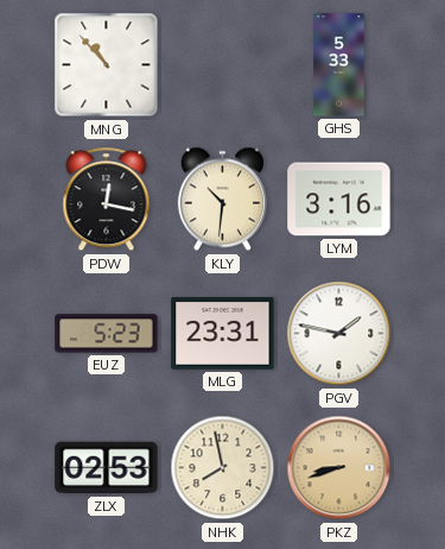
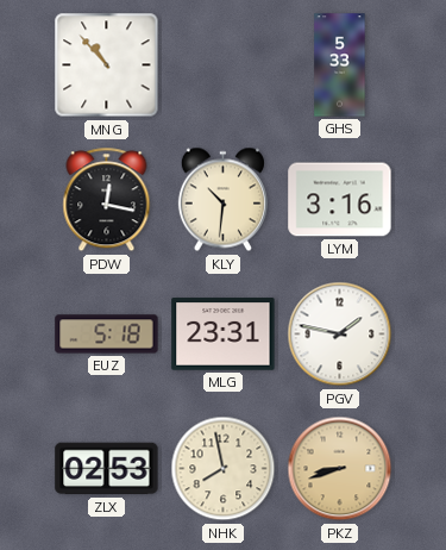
EUZ: 5:23 -> 5:18 (107, 335)
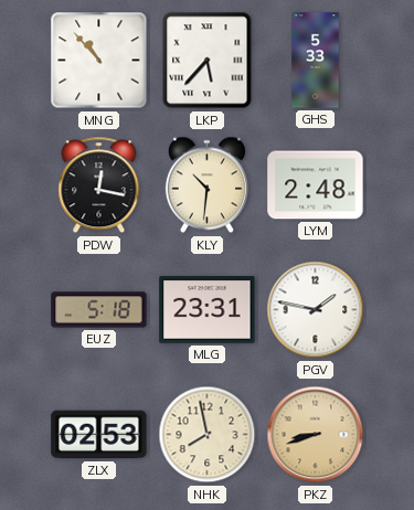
LKP: none -> 5:37 (208, 61)
LYM: 3:16 -> 2:48 (316, 185)
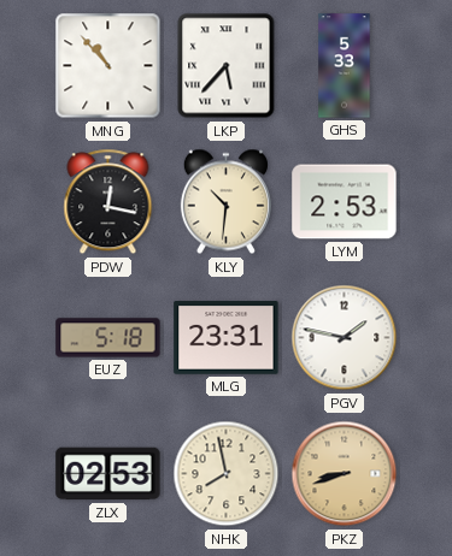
LYM: 2:48 -> 2:53 (345, 202)
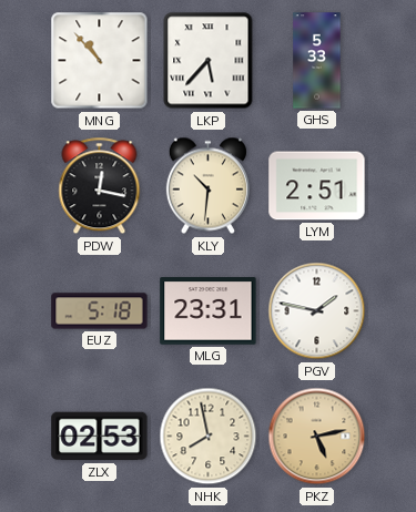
LYM: 2:53 -> 2:51 (317, 186)
PKZ: 8:42 -> 5:13 (317, 437)
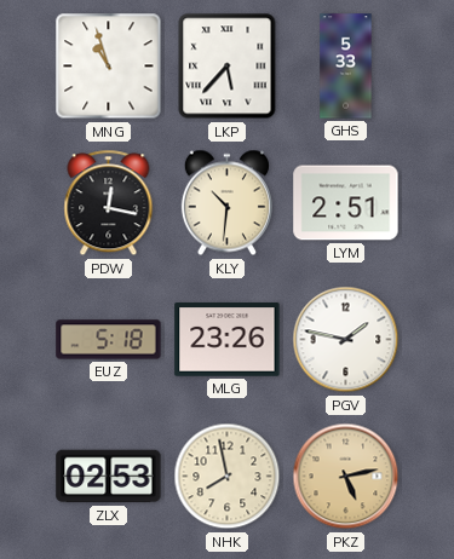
MNG: 10:53 -> 10:57 (109, 67)
MLG: 23:31 -> 23:26 (228, 340)
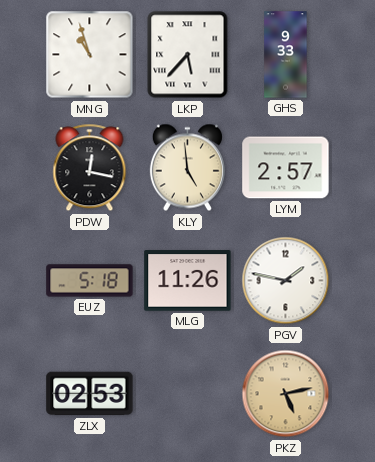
GHS: 5:33 -> 9:33 (286, 55)
KLY: 10:31 -> 4:59 (187, 168)
LYM: 2:51 -> 2:57 (286, 168)
MLG: 23:26 -> 11:26 (188, 281)
NHK: 7:58 -> none (228, 477)
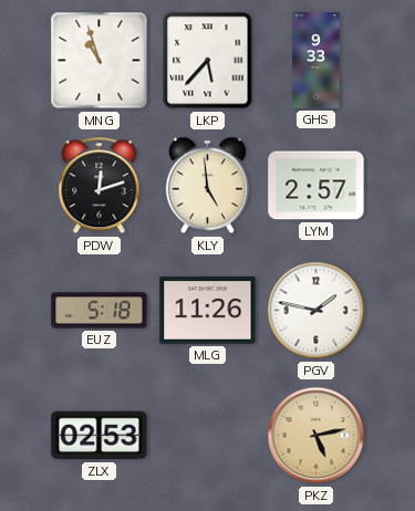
PDW: 12:17 -> 12:12 (100, 186)
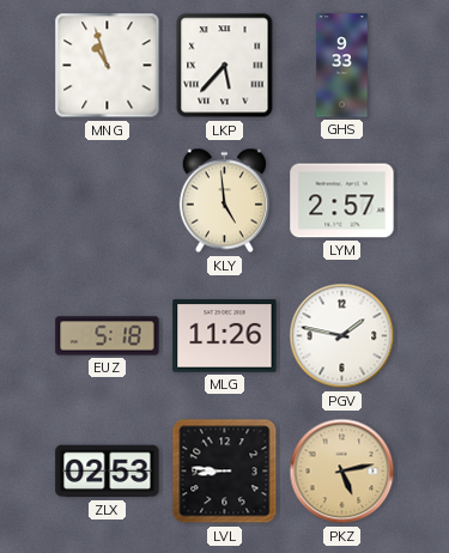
PDW: 12:12 -> none (100, 186)
LVL: none -> 8:46 (225, 472)
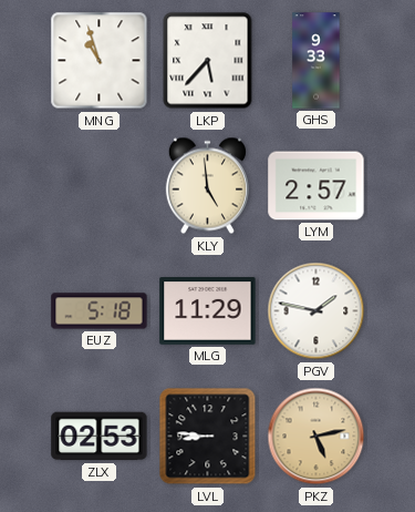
MLG: 11:26 -> 11:29 (208, 311)
